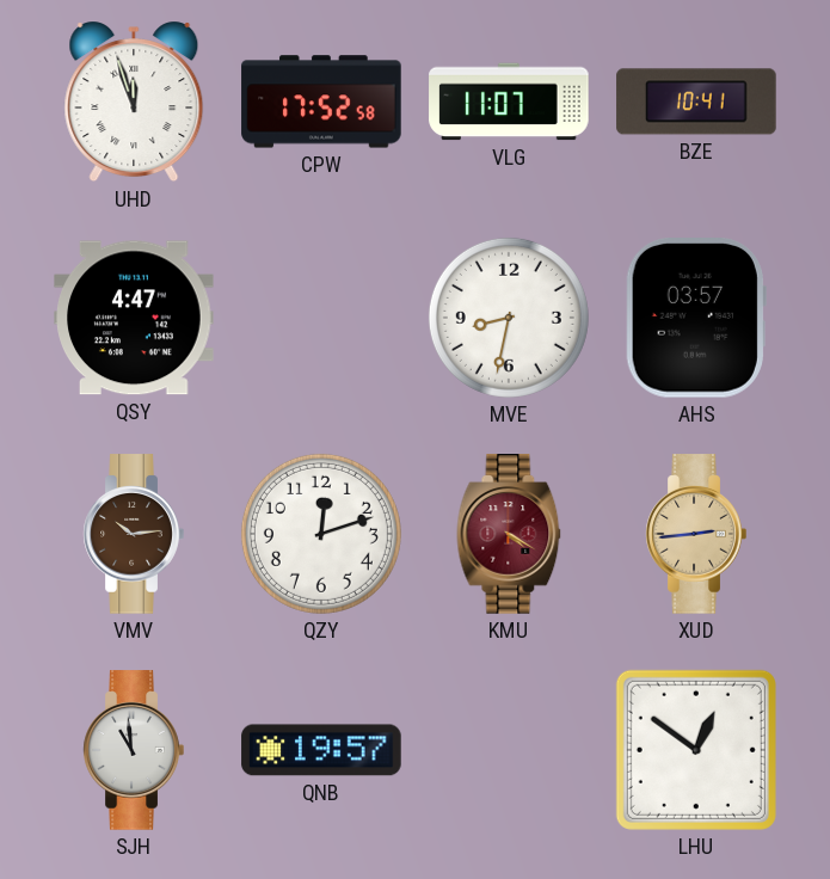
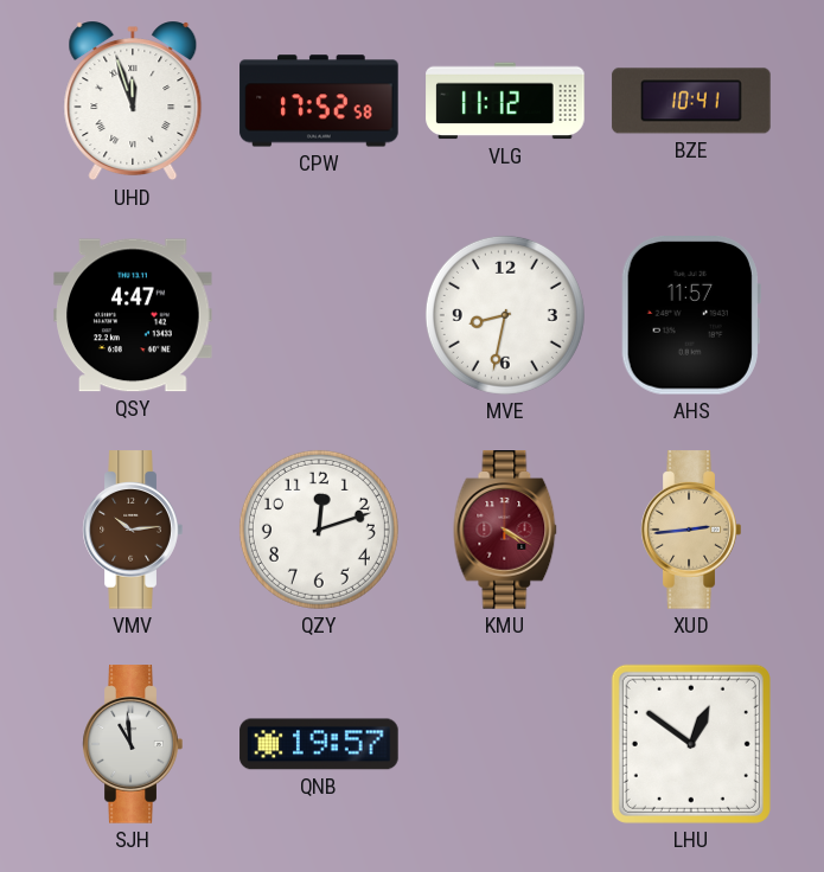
VLG: 11:07 -> 11:12 (505, 101)
AHS: 03:57 -> 11:57 (691, 316)
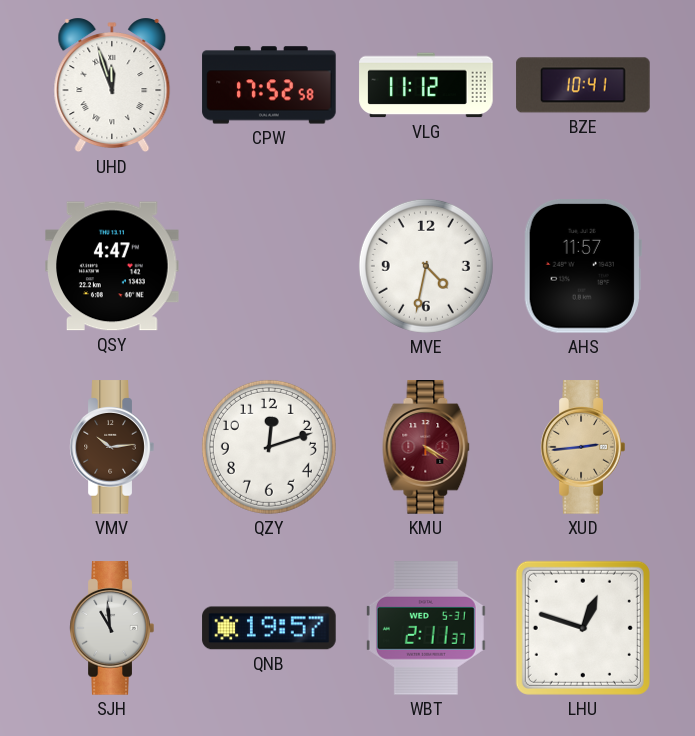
MVE: 8:32 -> 4:32 (426, 266)
WBT: none -> 2:11 (426, 628)
LHU: 12:51 -> 12:48 (583, 628)
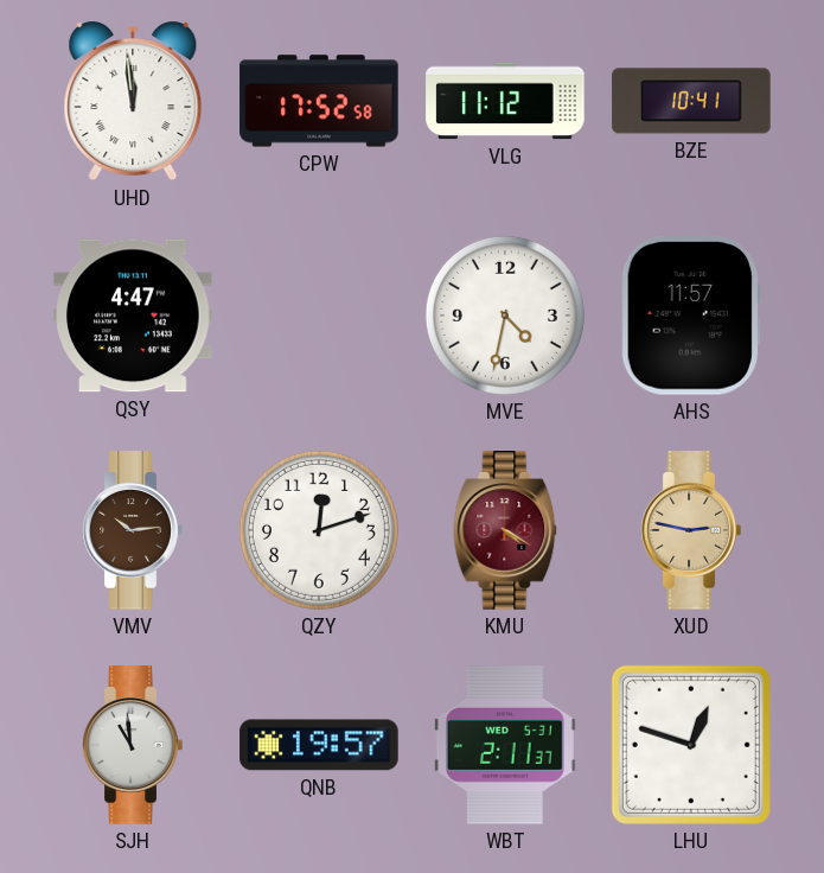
UHD: 11:57 -> 11:59 (133, 101)
XUD: 2:44 -> 2:47 (691, 530)
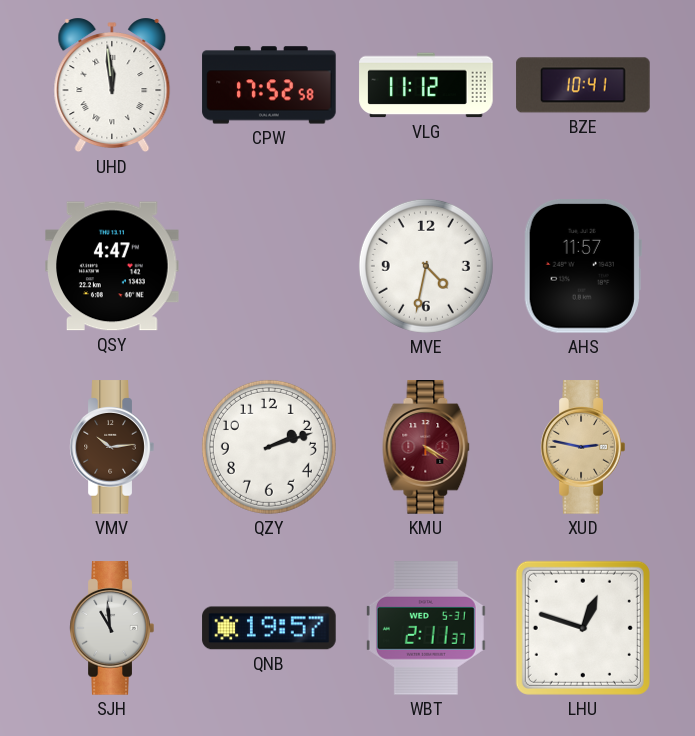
QZY: 12:12 -> 2:12 (269, 447)
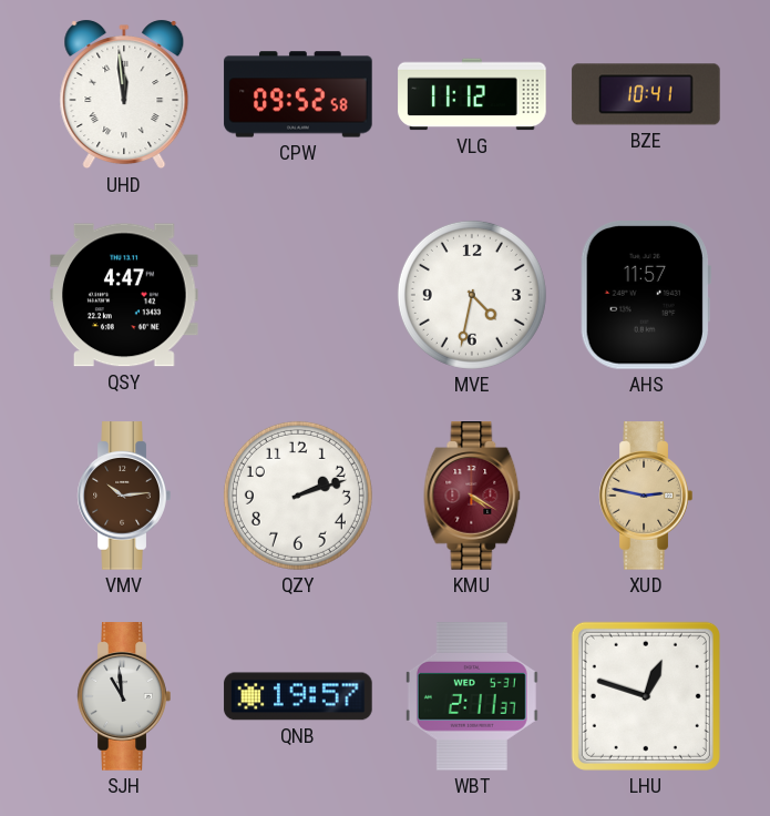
CPW: 17:52 -> 09:52 (298, 94)
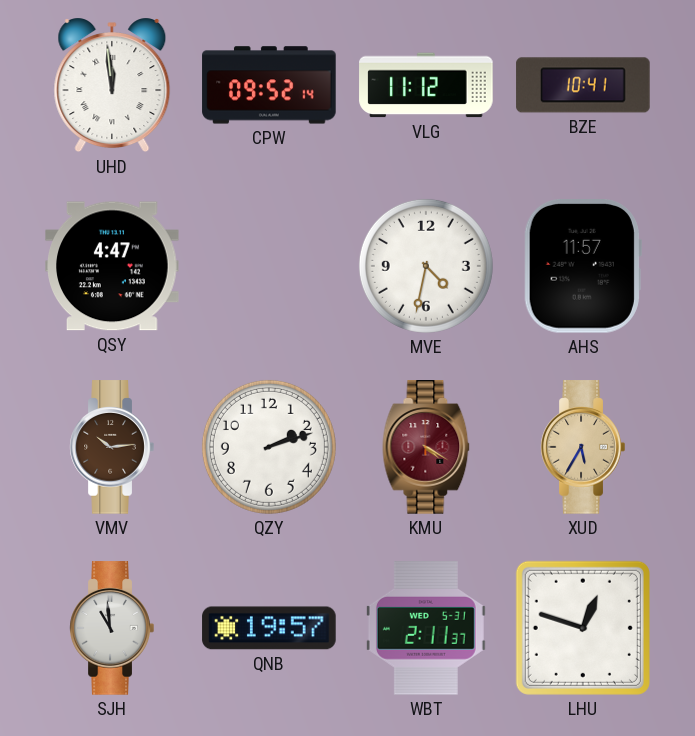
CPW: 09:52:58 -> 09:52:14 (269, 85)
XUD: 2:47 -> 5:35 (583, 447)
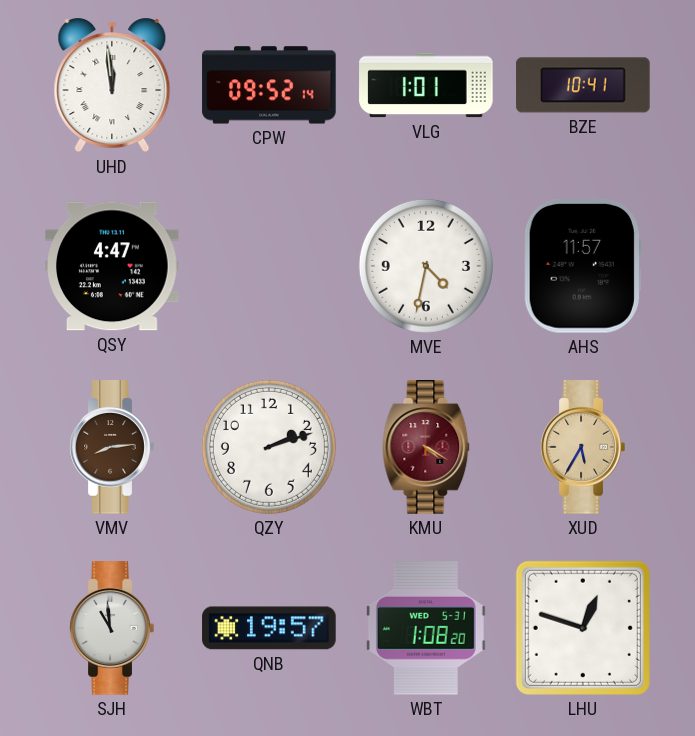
VLG: 11:12 -> 1:01 (426, 85)
VMV: 10:14 -> 8:14 (112, 447)
WBT: 2:11 -> 1:08 (426, 628)
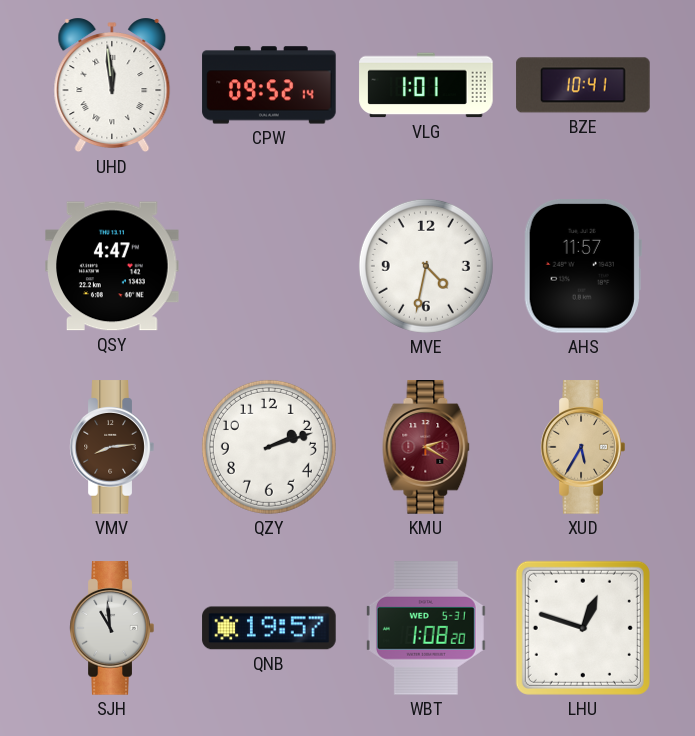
KMU: 4:20 -> 2:20 (426, 447)
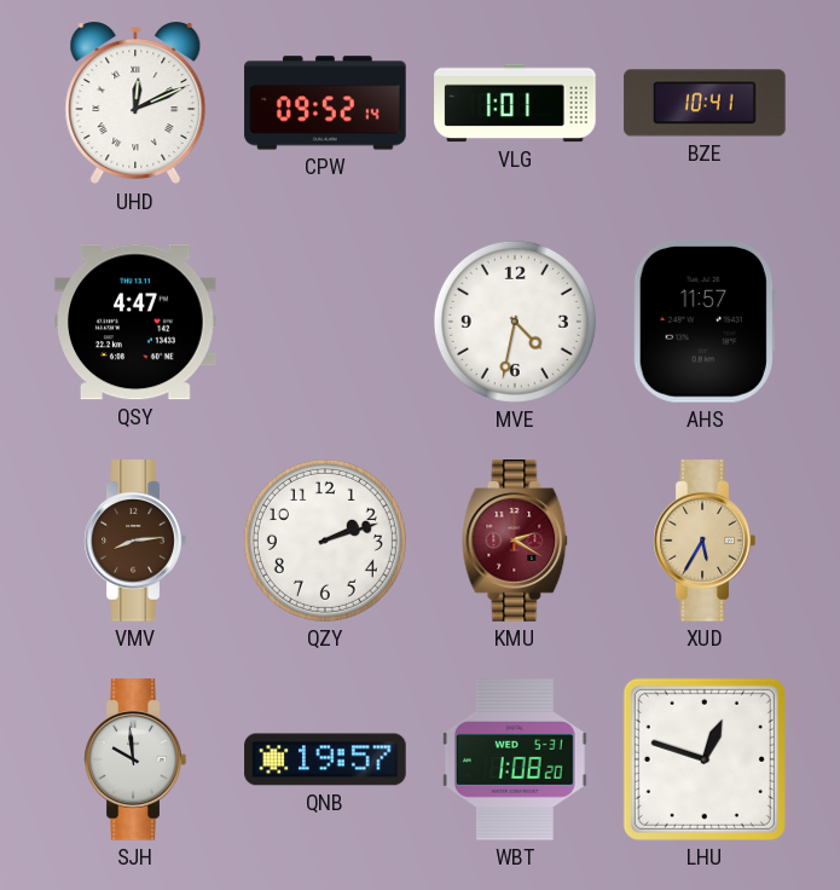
UHD: 11:59 -> 12:11 (135, 103)
SJH: 10:59 -> 9:59 (135, 759)
